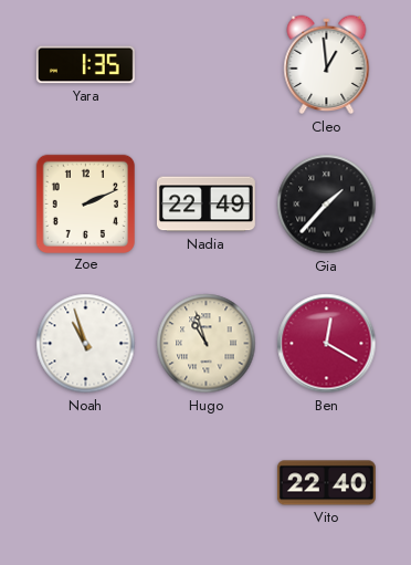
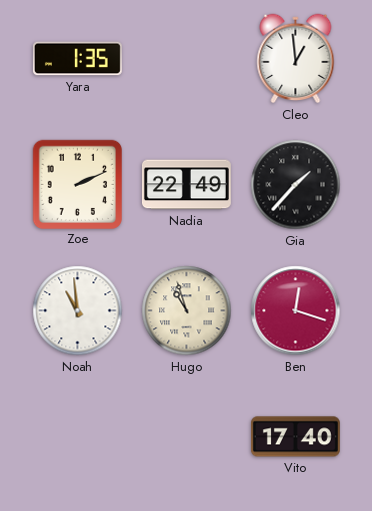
Noah: 10:57 -> 10:59 (78, 311)
Ben: 12:20 -> 12:18 (296, 311)
Vito: 22:40 -> 17:40 (295, 437)
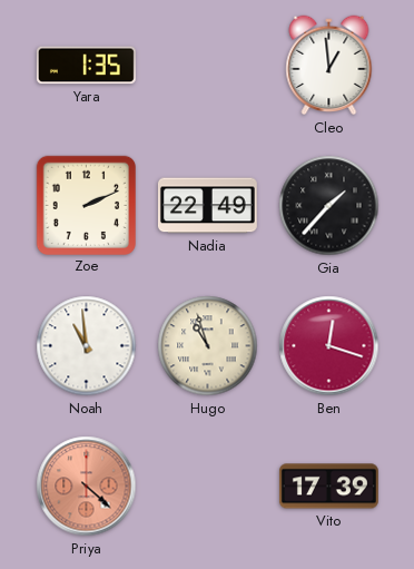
Priya: none -> 4:22 (87, 487)
Vito: 17:40 -> 17:39 (328, 487)
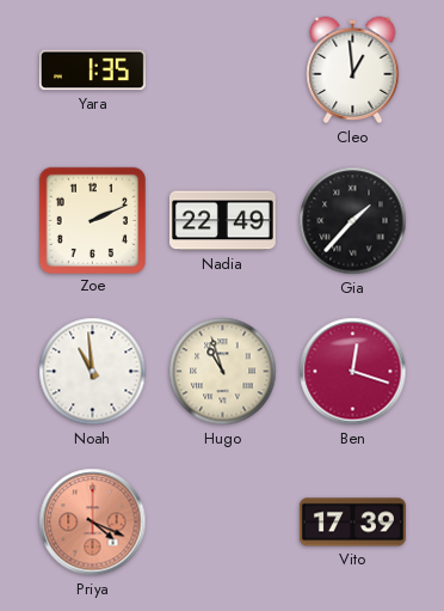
Priya: 4:22 -> 4:19 (93, 523)
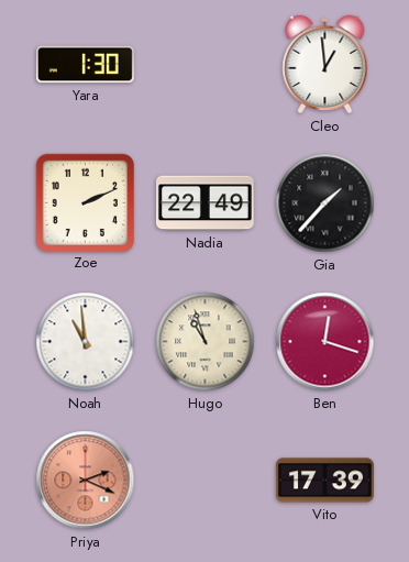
Yara: 1:35 -> 1:30 (85, 65)
Priya: 4:19 -> 2:19 (86, 481)
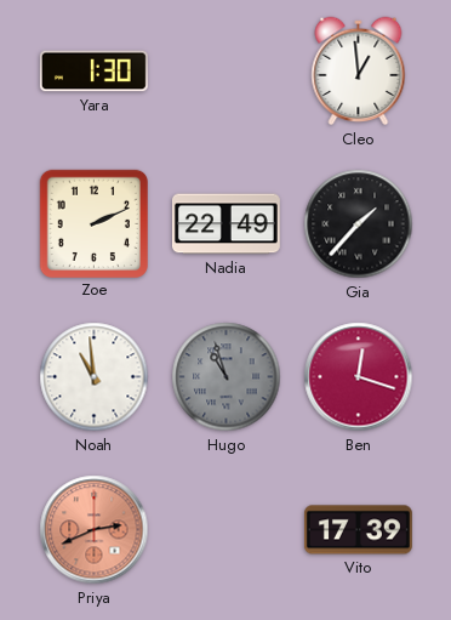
Hugo dial: cream -> grey (227, 377)
Priya: 2:19 -> 2:41 (95, 530)
